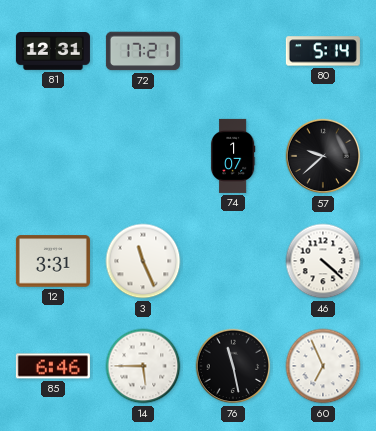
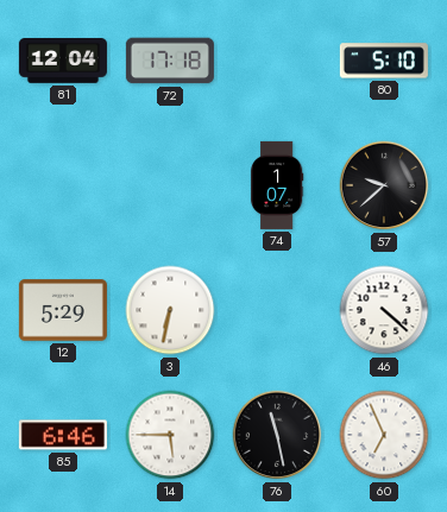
81: 12:31 -> 12:04 (63, 62)
72: 17:21 -> 17:18 (170, 61)
80: 5:14 -> 5:10 (384, 61)
12: 3:31 -> 5:29 (63, 310)
3: 11:26 -> 6:32 (170, 310)
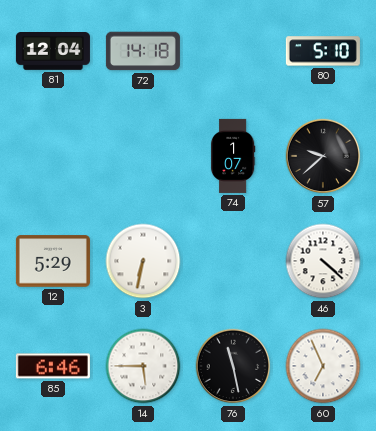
72: 17:18 -> 14:18 (143, 51)
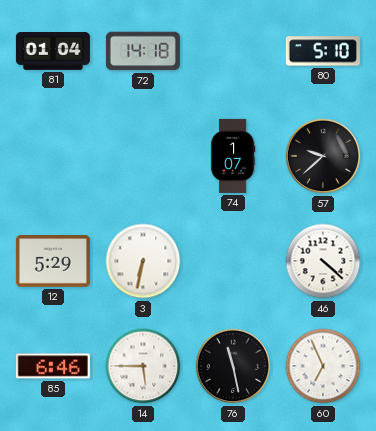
81: 12:04 -> 01:04 (53, 52)
